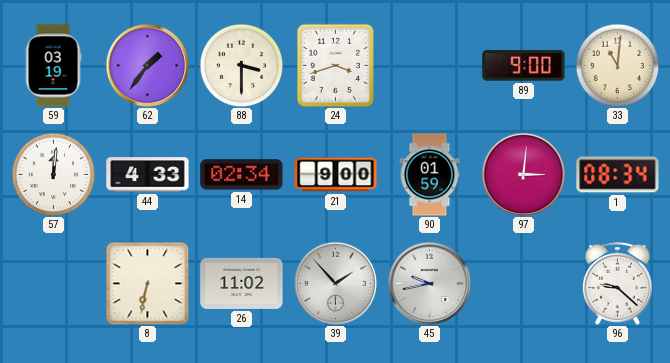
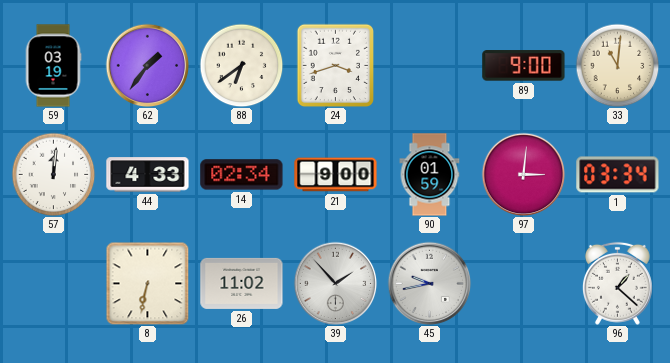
88: 3:30 -> 6:39 (241, 65)
1: 08:34 -> 03:34 (618, 175)
96: 9:22 -> 1:22 (617, 283)
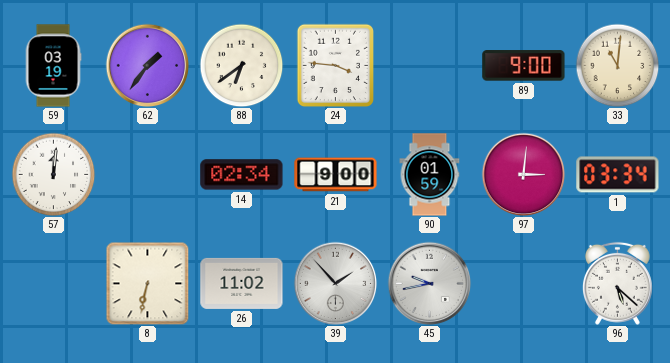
24: 3:42 -> 3:46 (335, 65)
44: 4:33 -> none (148, 175)
96: 1:22 -> 5:22 (617, 283)
